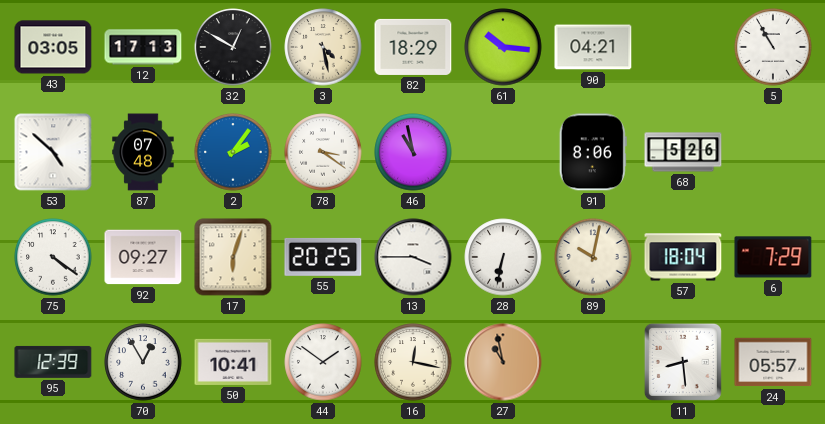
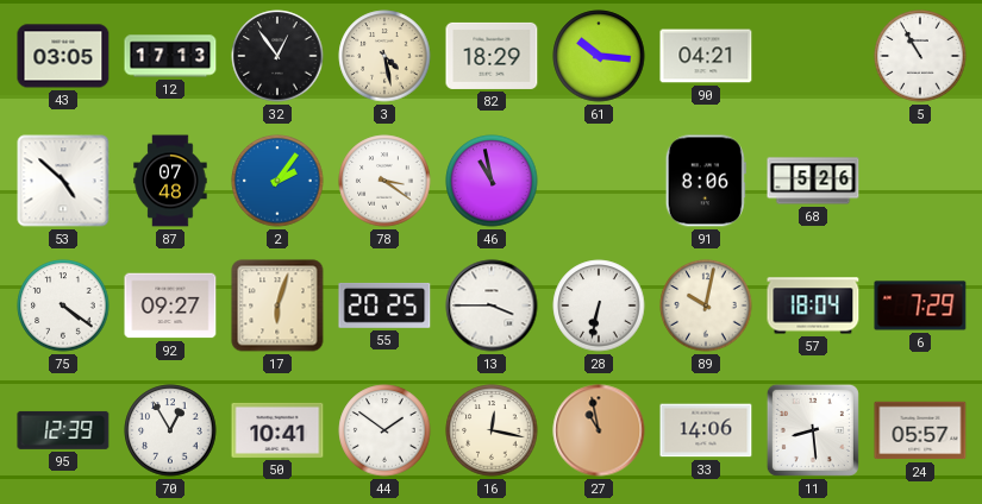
32: 12:50 -> 12:54 (277, 56)
33: none -> 14:06 (706, 430)
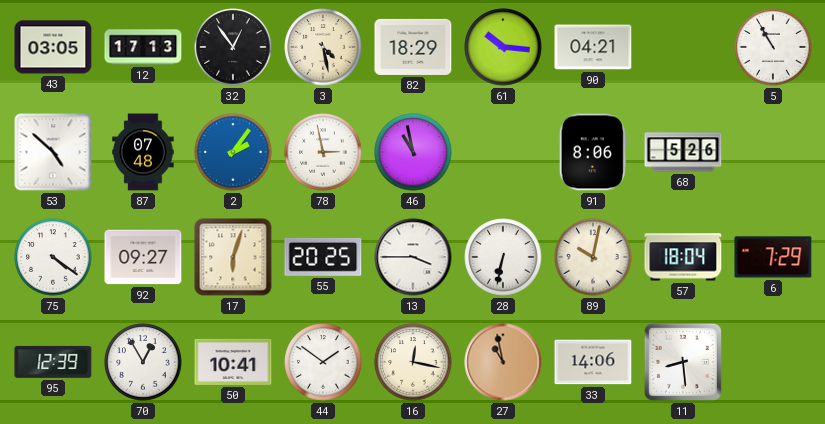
78: 3:21 -> 2:58 (323, 152)
24: 05:57 -> none (920, 430)
